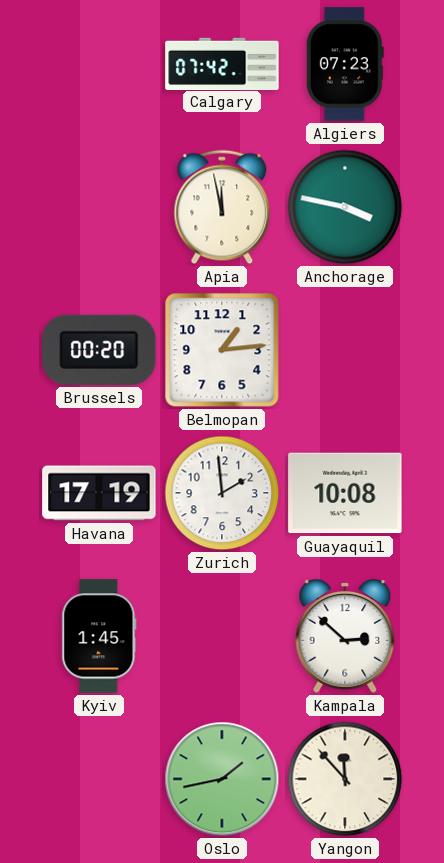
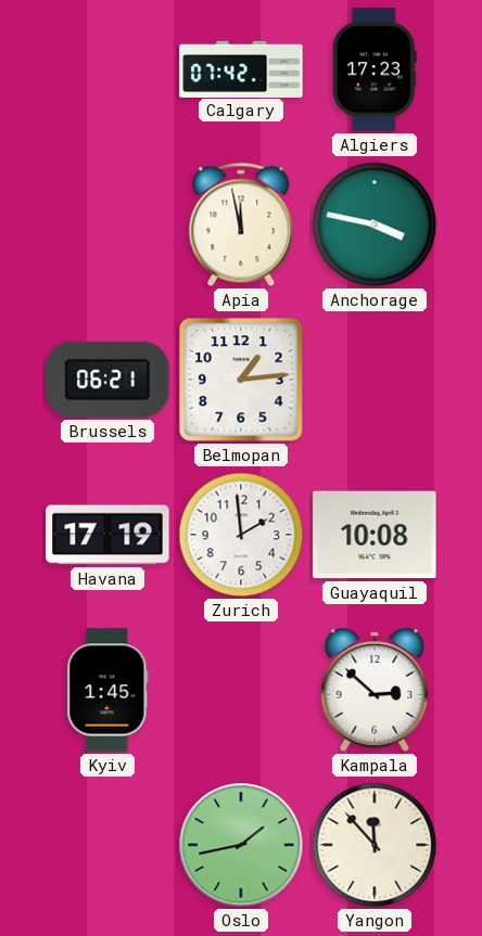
Algiers: 07:23 -> 17:23 (375, 69)
Brussels: 00:20 -> 06:21 (107, 380)
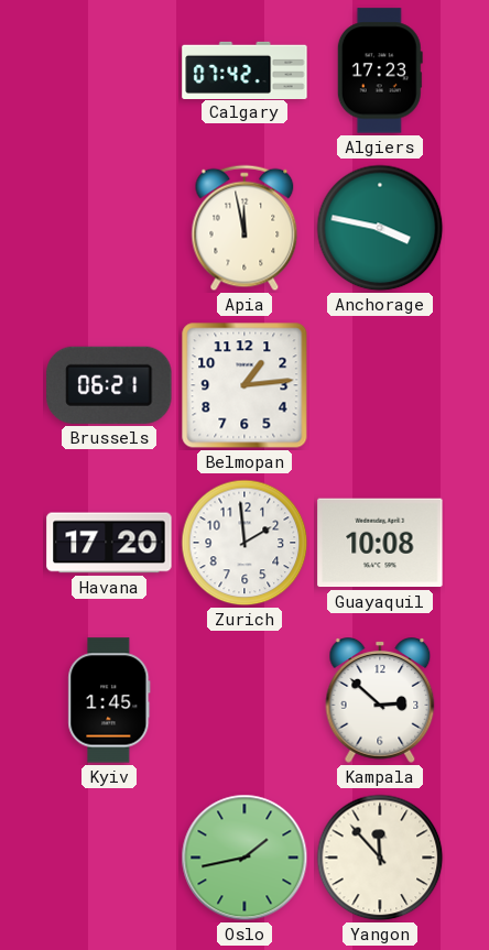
Havana: 17:19 -> 17:20 (109, 543)
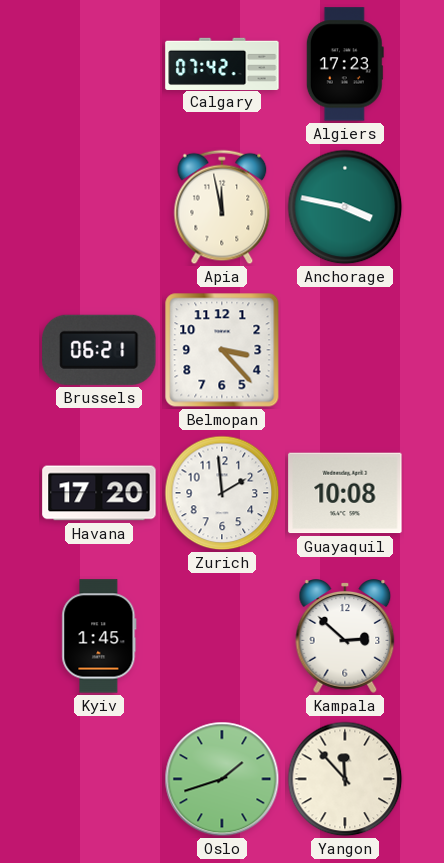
Belmopan: 1:14 -> 3:23 (222, 350)
Oslo: 1:43 -> 1:42 (222, 779)
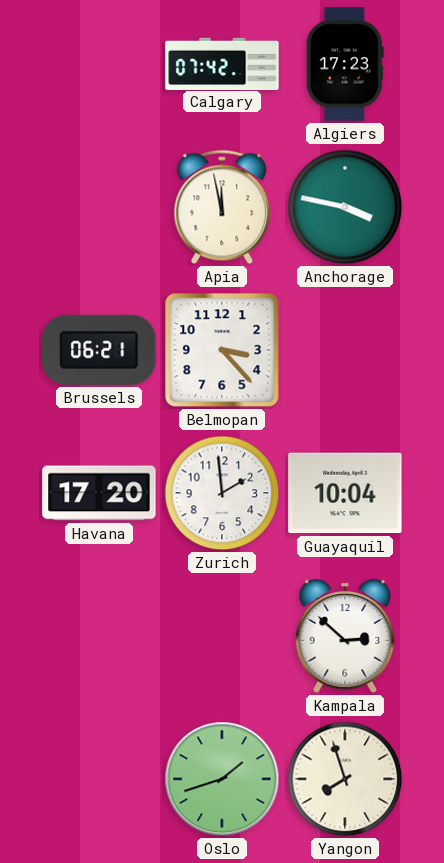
Guayaquil: 10:08 -> 10:04 (345, 493)
Kyiv: 1:45 -> none (99, 636)
Yangon: 11:53 -> 7:57 (345, 779)
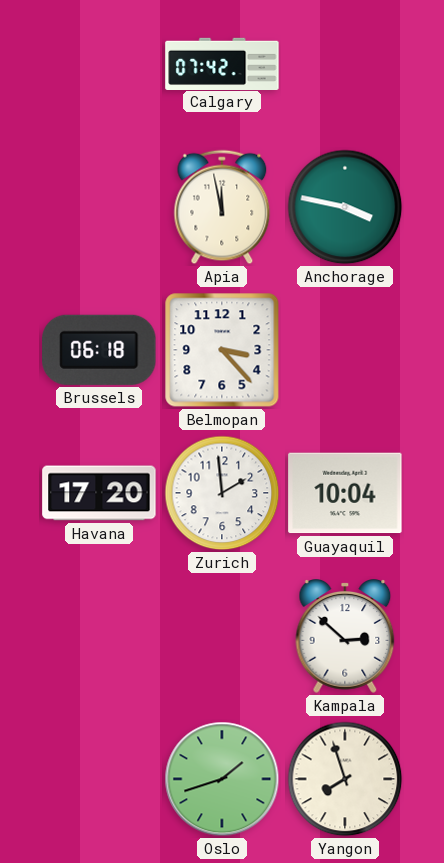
Algiers: 17:23 -> none (345, 64)
Brussels: 06:21 -> 06:18 (99, 350)
